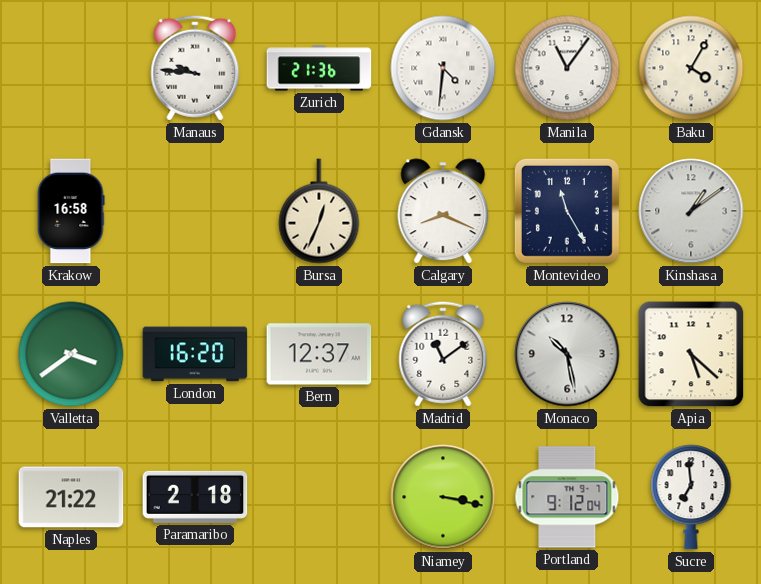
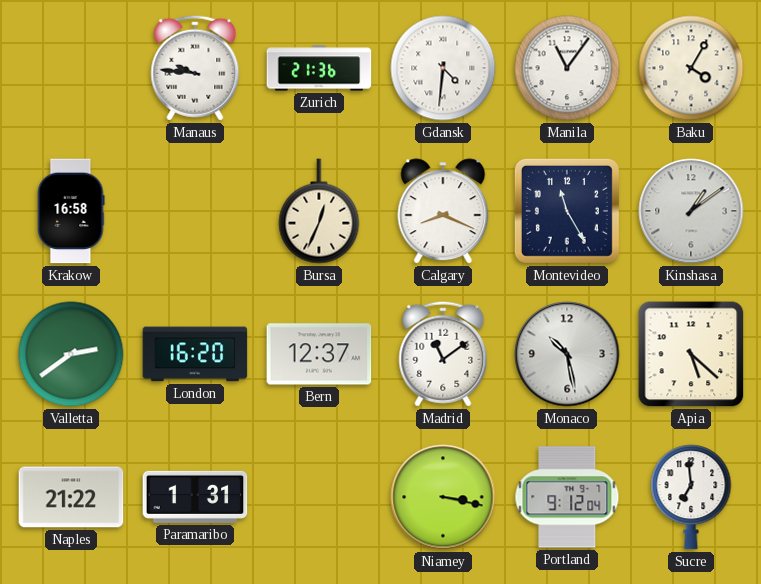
Valletta: 3:39 -> 2:39 (71, 354)
Paramaribo: 2:18 -> 1:31 (195, 497)
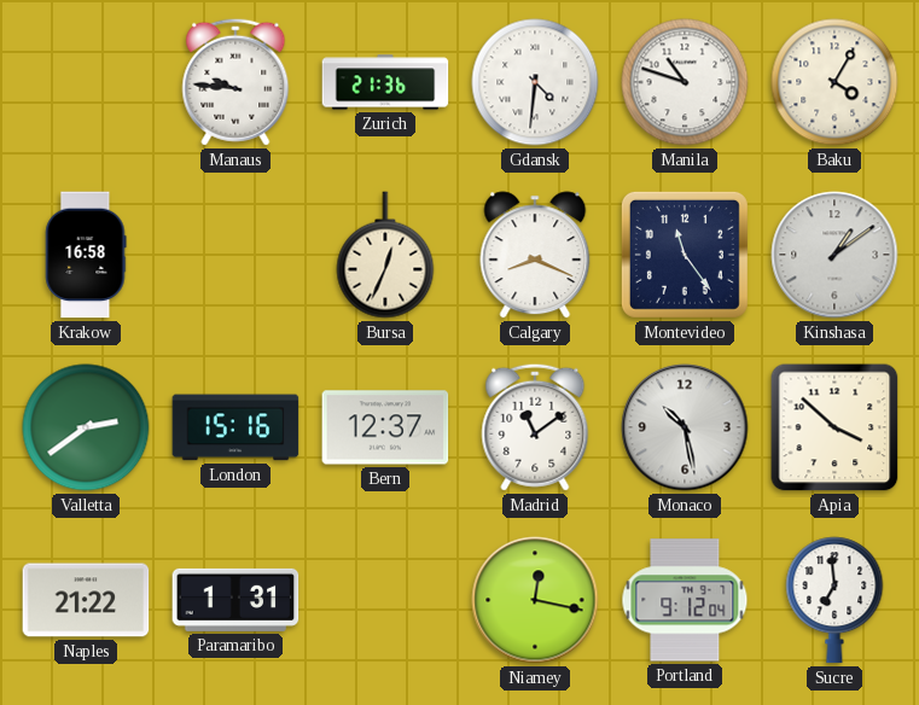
Manila: 11:06 -> 10:48 (685, 82)
Montevideo: 11:25 -> 11:24 (685, 255)
London: 16:20 -> 15:16 (235, 427)
Apia: 5:22 -> 3:52 (834, 427)
Niamey: 3:17 -> 12:17 (535, 600)
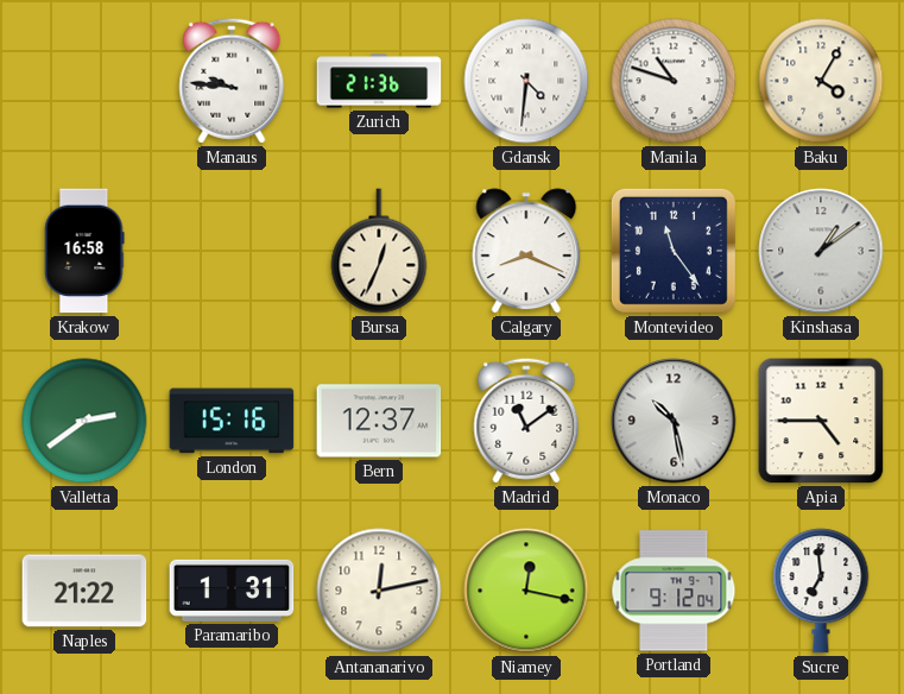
Apia: 3:52 -> 4:45 (821, 421)
Antananarivo: none -> 12:13 (379, 591)
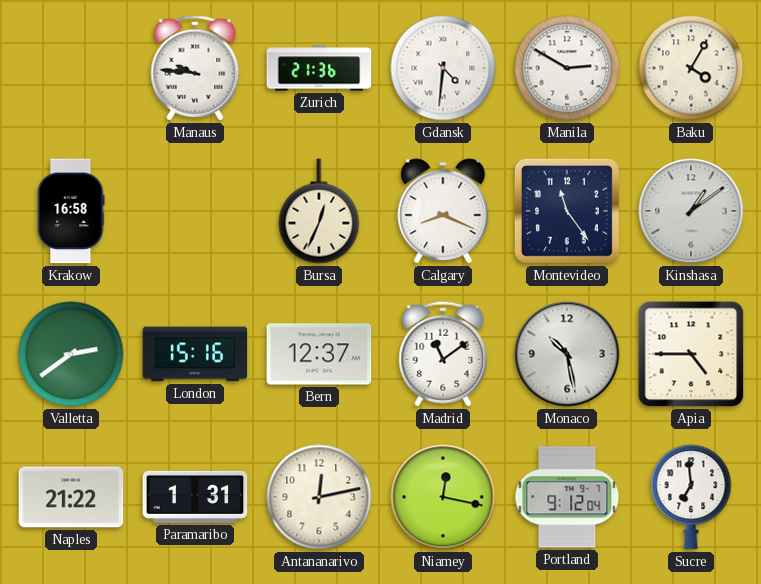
Manila: 10:48 -> 2:50 (567, 68)
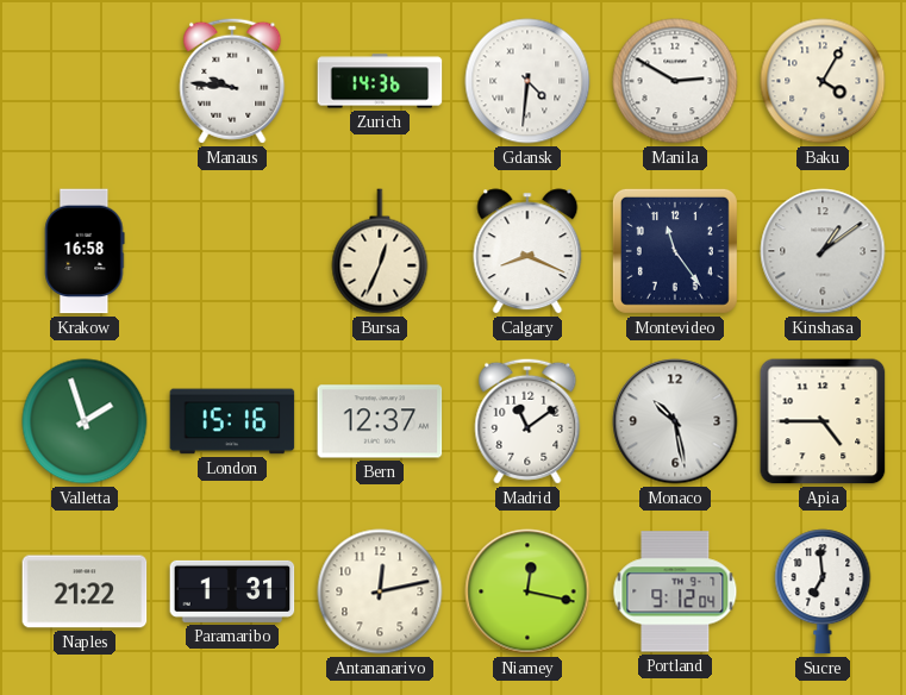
Zurich: 21:36 -> 14:36 (380, 81)
Valletta: 2:39 -> 1:57 (85, 421)
